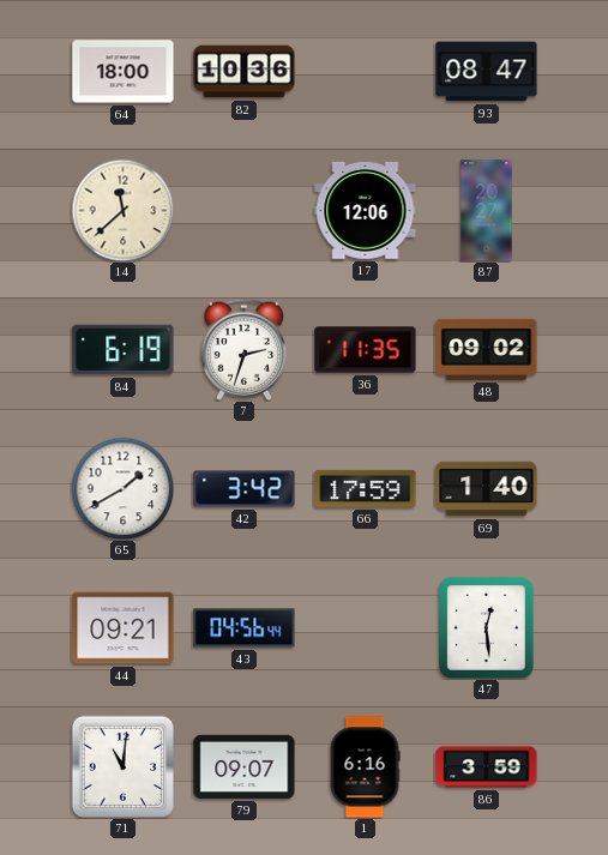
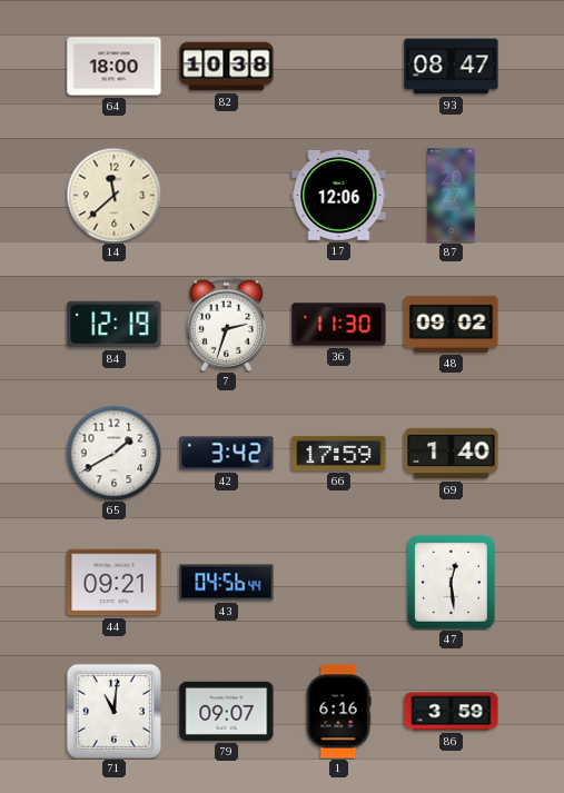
82: 10:36 -> 10:38 (227, 67)
84: 6:19 -> 12:19 (115, 325)
36: 11:35 -> 11:30 (339, 325)
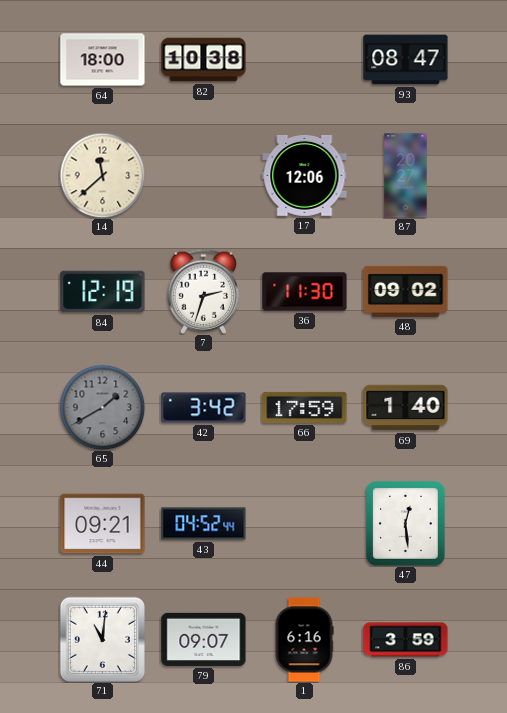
65 dial: white -> grey (102, 407)
43: 04:56 -> 04:52 (204, 524)
